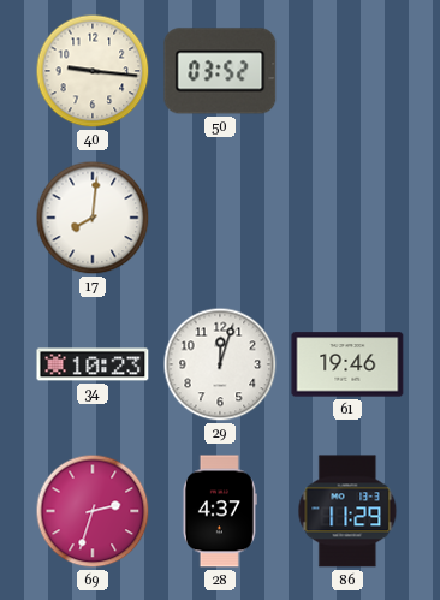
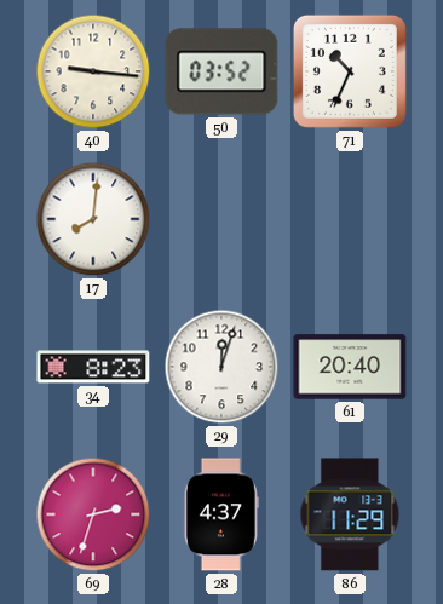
71: none -> 10:34 (350, 71)
34: 10:23 -> 8:23 (93, 367)
61: 19:46 -> 20:40 (350, 367)
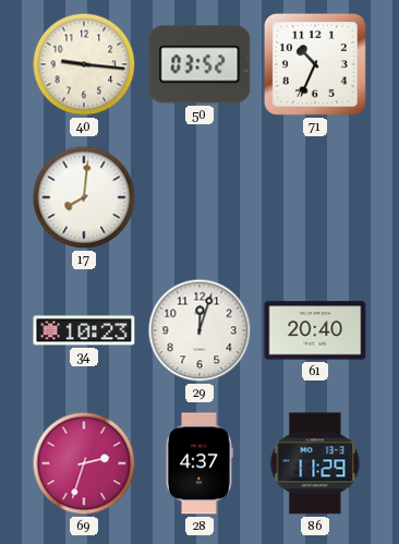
34: 8:23 -> 10:23 (84, 330)
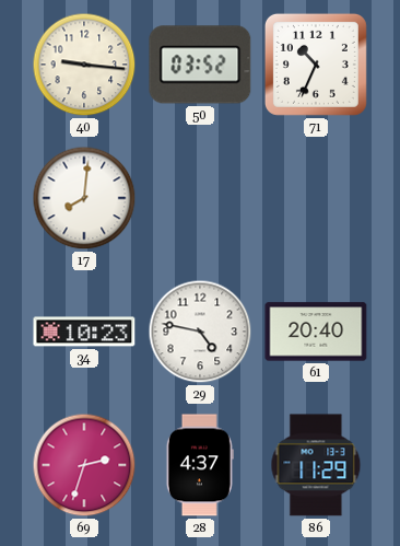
29: 12:03 -> 4:47 (200, 332)
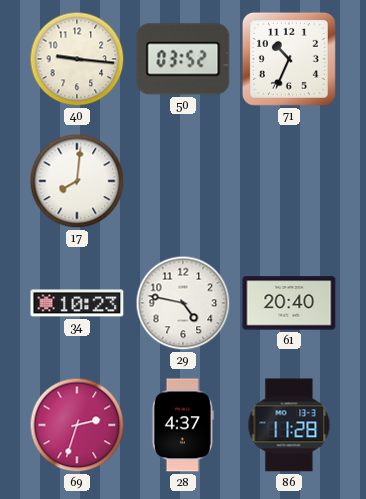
86: 11:29 -> 11:28 (289, 425)
